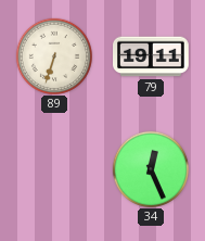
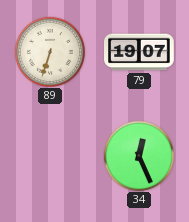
79: 19:11 -> 19:07 (139, 52)
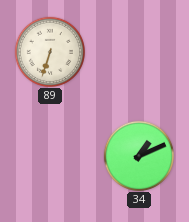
79: 19:07 -> none (139, 52)
34: 12:26 -> 1:11 (138, 155)
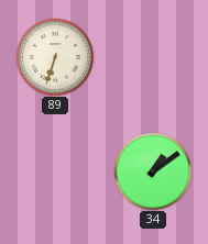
34: 1:11 -> 1:09 (152, 170)
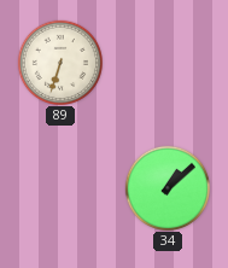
34: 1:09 -> 1:08 (166, 187)
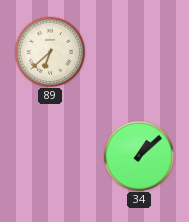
89: 6:33 -> 6:38 (49, 51)
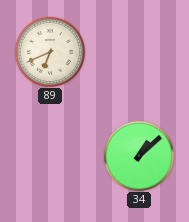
89: 6:38 -> 6:41 (49, 51)
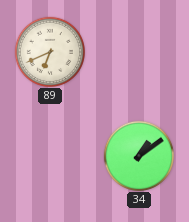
34: 1:08 -> 1:09 (138, 155)
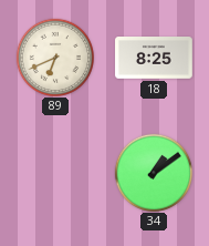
18: none -> 8:25 (154, 58)
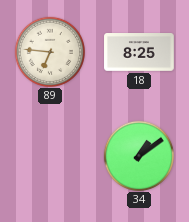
89: 6:41 -> 6:46 (49, 51)
